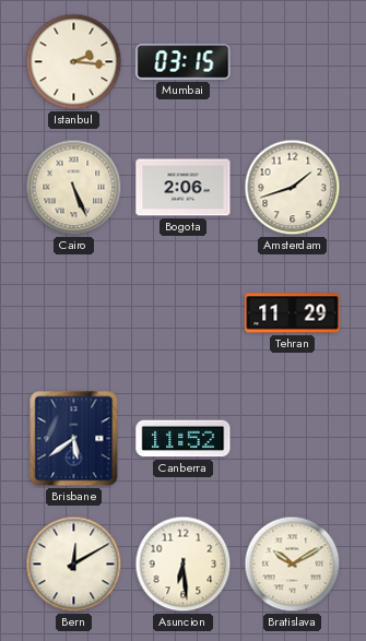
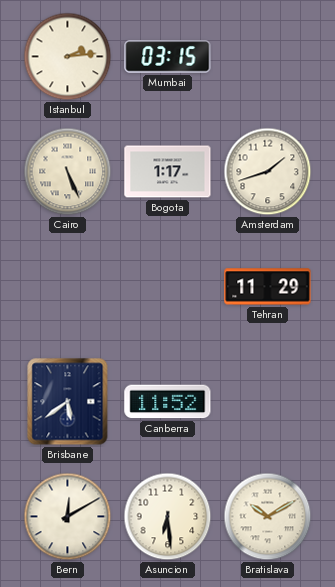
Istanbul: 2:16 -> 2:14 (68, 57)
Bogota: 2:06 -> 1:17 (168, 172)
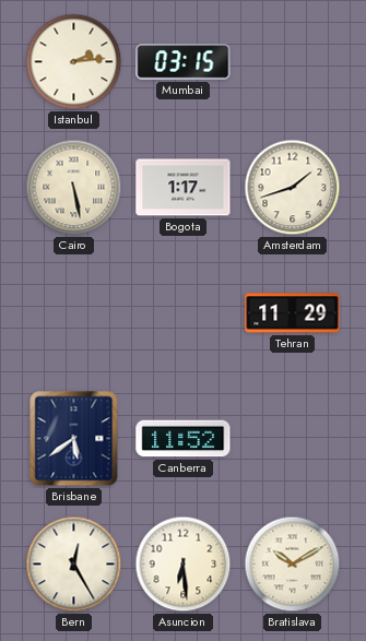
Cairo: 5:26 -> 5:28 (74, 188)
Bern: 12:10 -> 12:25 (74, 565)
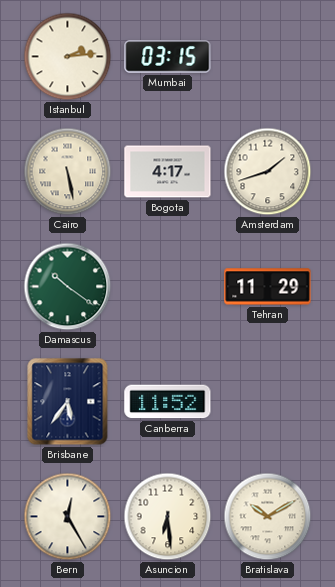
Bogota: 1:17 -> 4:17 (168, 172)
Damascus: none -> 10:21 (68, 287)
Brisbane: 5:39 -> 5:36 (68, 402)
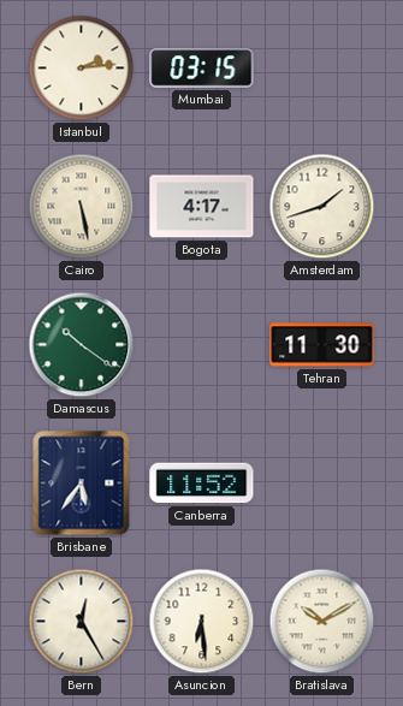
Tehran: 11:29 -> 11:30 (322, 345)
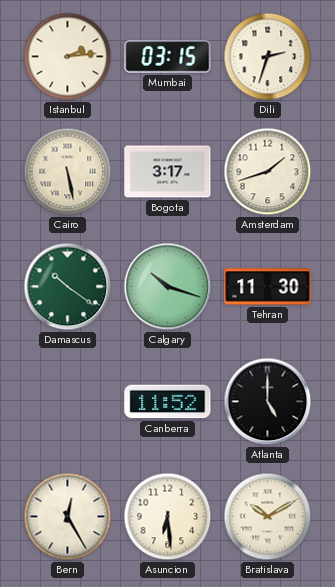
Dili: none -> 2:33 (268, 57)
Bogota: 4:17 -> 3:17 (168, 172)
Calgary: none -> 10:18 (168, 287)
Brisbane: 5:36 -> none (82, 483)
Atlanta: none -> 5:00 (268, 402)
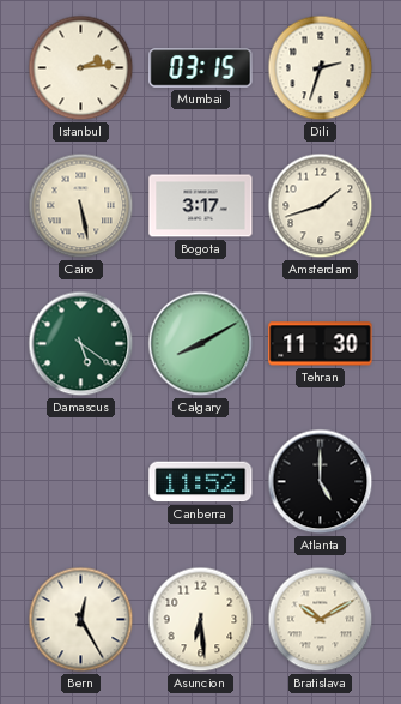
Damascus: 10:21 -> 5:21 (81, 344)
Calgary: 10:18 -> 8:10 (201, 344)
